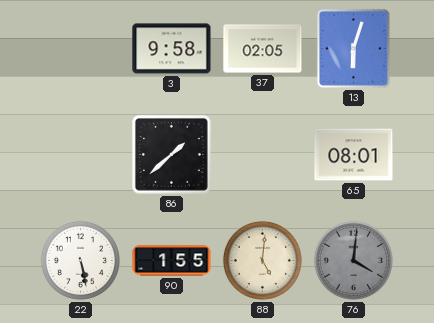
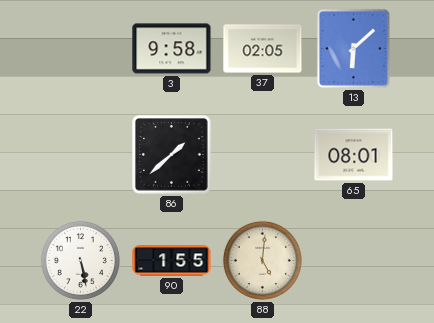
13: 6:03 -> 6:08 (353, 48)
76: 4:01 -> none (353, 260)
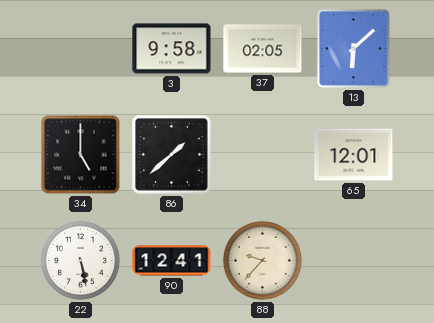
34: none -> 5:00 (81, 155)
65: 08:01 -> 12:01 (354, 155)
90: 1:55 -> 12:41 (172, 261)
88: 5:01 -> 9:37 (262, 260)
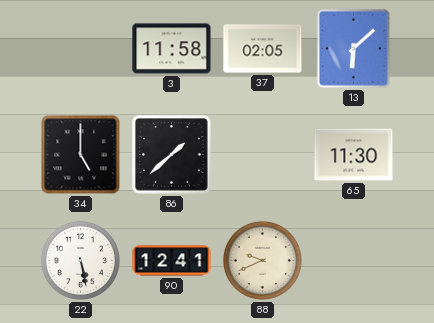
3: 9:58 -> 11:58 (172, 49)
65: 12:01 -> 11:30 (354, 155)
88: 9:37 -> 9:41 (262, 260)
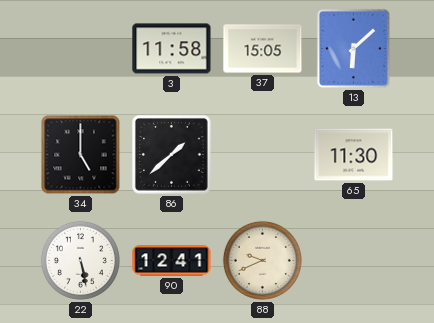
37: 02:05 -> 15:05 (263, 49)
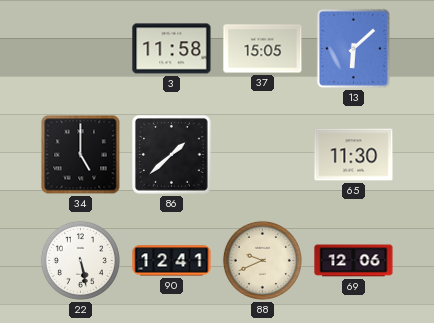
69: none -> 12:06 (354, 261)
